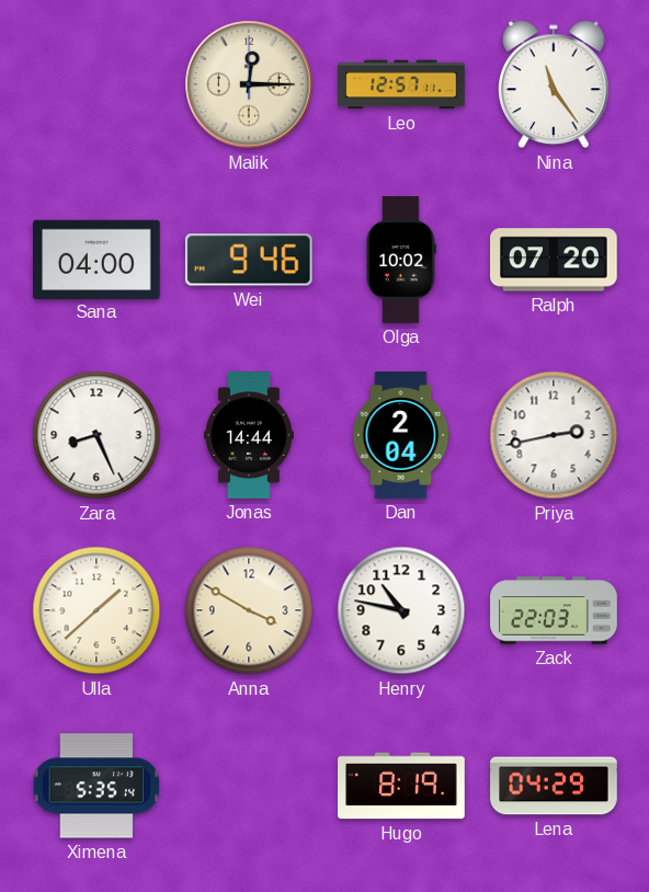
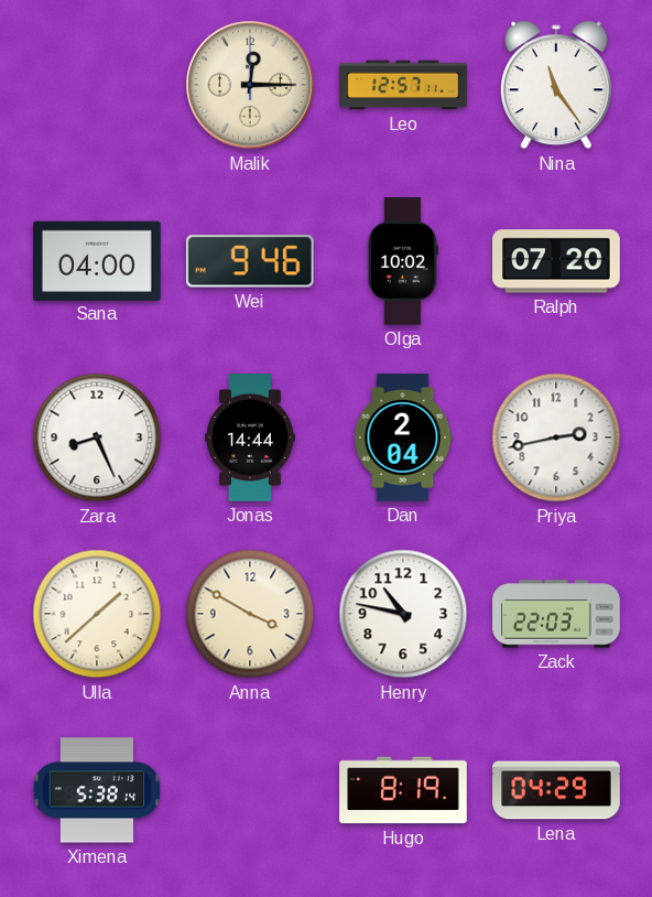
Ximena: 5:35 -> 5:38 (97, 790)
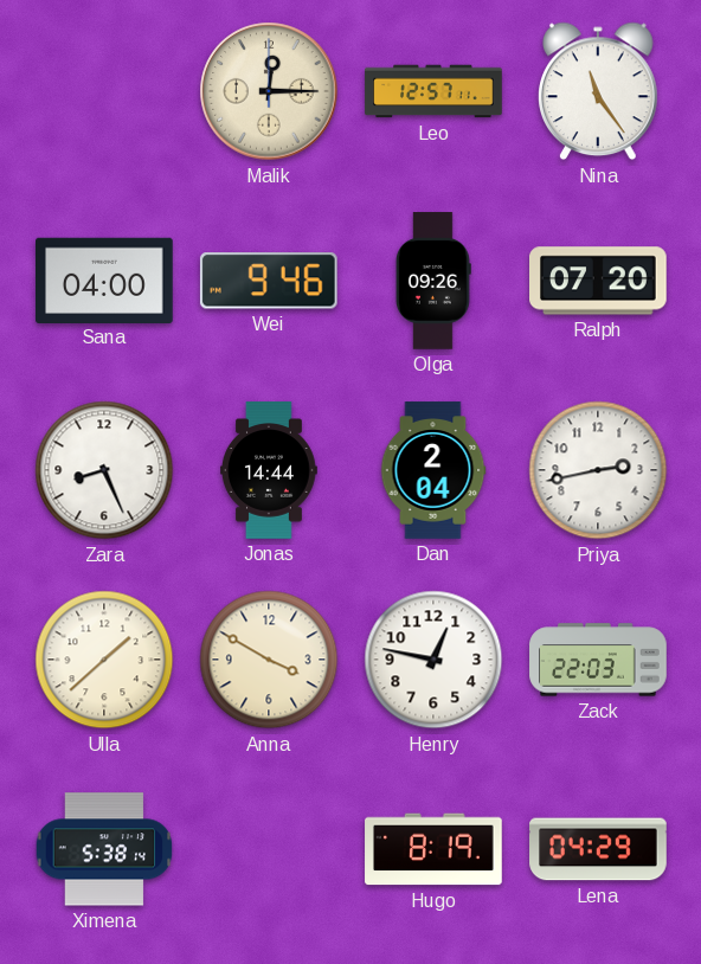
Olga: 10:02 -> 09:26 (433, 281)
Henry: 10:47 -> 12:47 (433, 660)
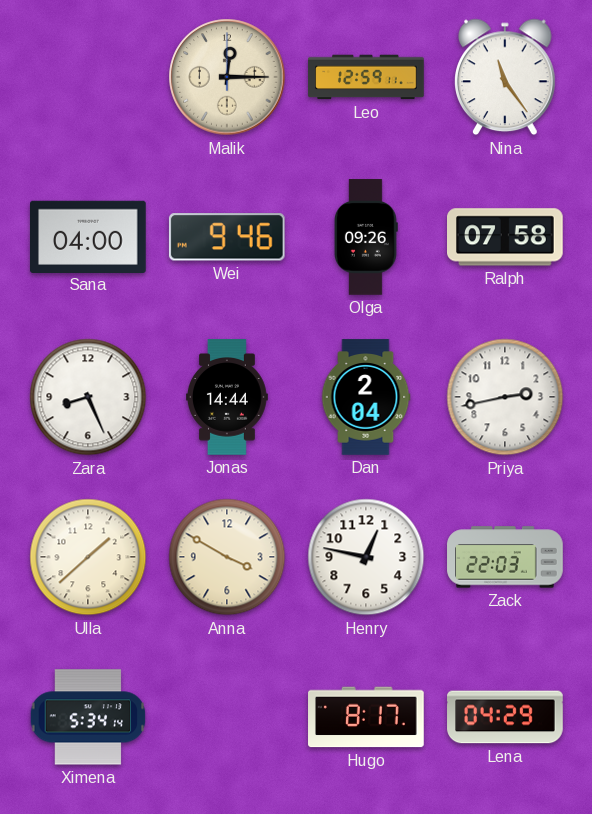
Leo: 12:57 -> 12:59 (366, 77)
Ralph: 07:20 -> 07:58 (506, 237)
Ximena: 5:38 -> 5:34 (88, 717)
Hugo: 8:19 -> 8:17 (366, 717)
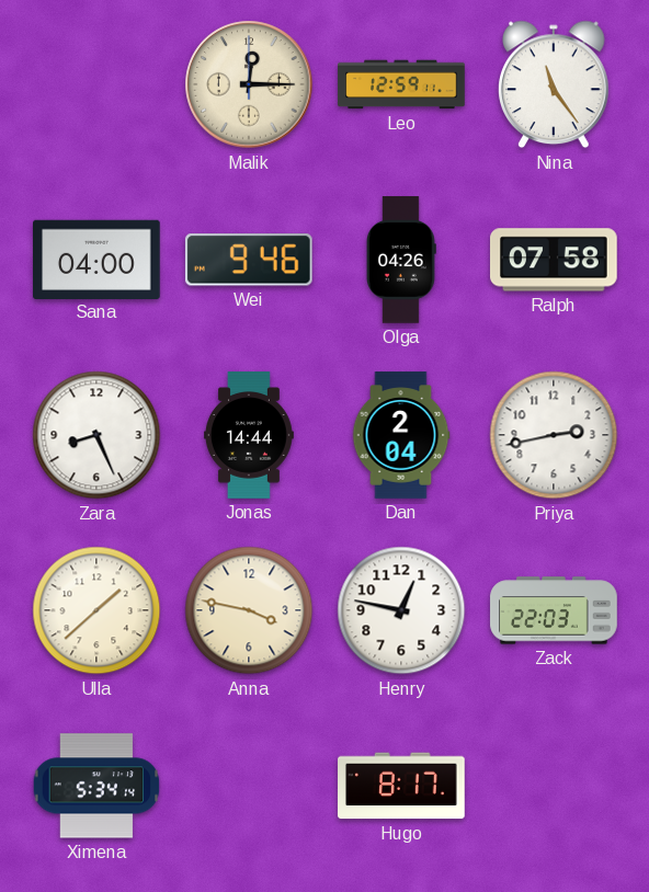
Olga: 09:26 -> 04:26 (401, 260)
Anna: 3:50 -> 3:47 (249, 610)
Lena: 04:29 -> none (505, 717)
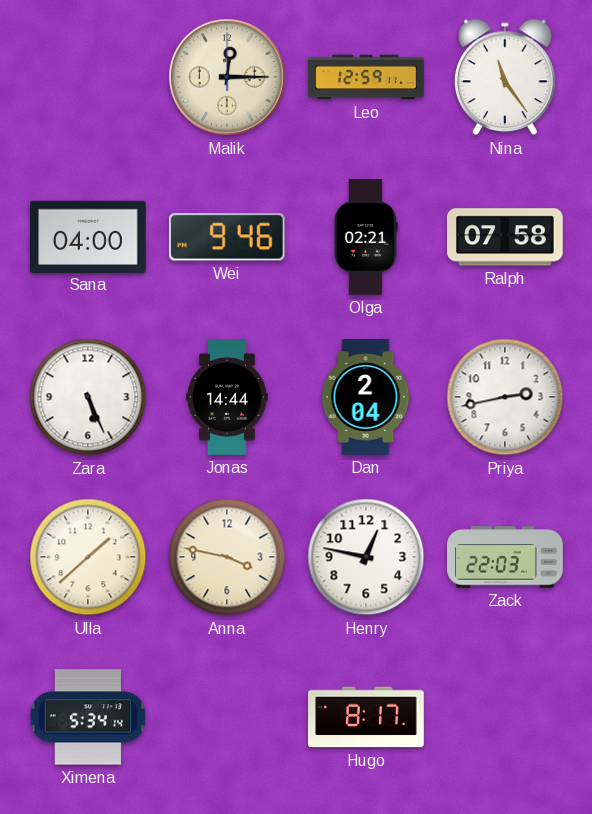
Olga: 04:26 -> 02:21 (366, 237)
Zara: 8:26 -> 5:26 (88, 397)
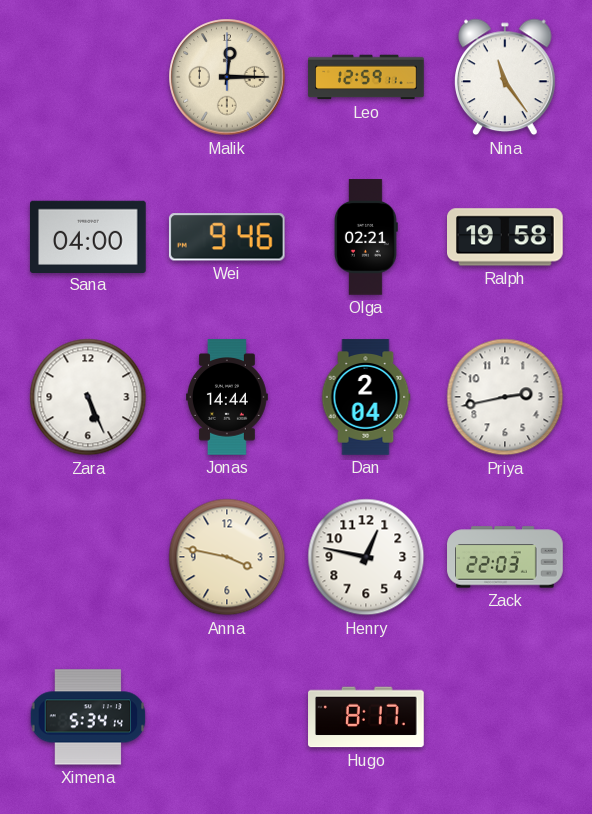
Ralph: 07:58 -> 19:58 (506, 237)
Ulla: 1:38 -> none (88, 557)
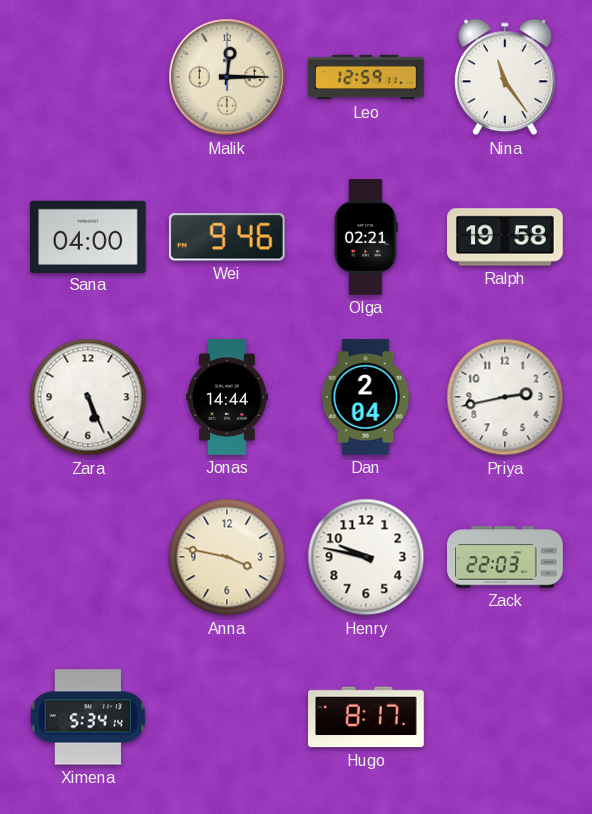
Henry: 12:47 -> 9:47 (366, 557)
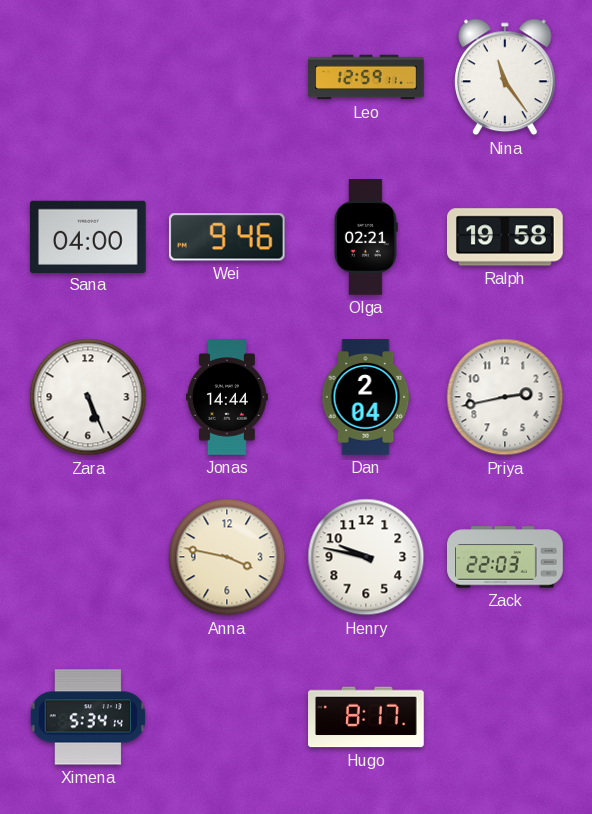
Malik: 12:15 -> none (227, 77)
